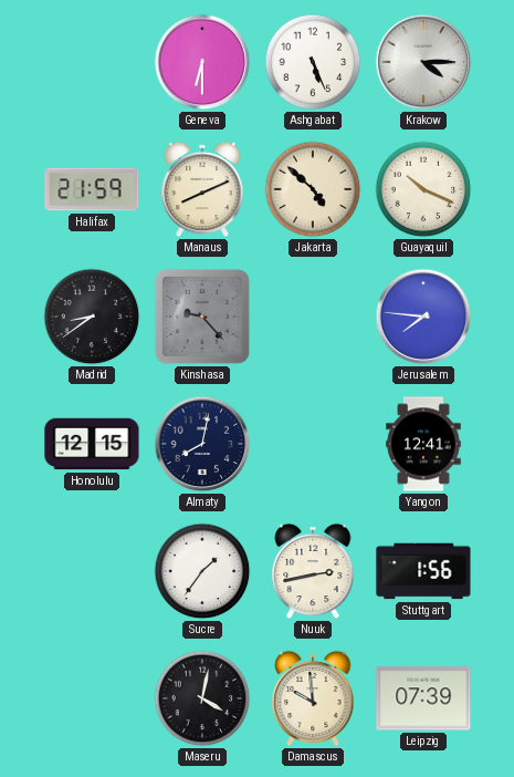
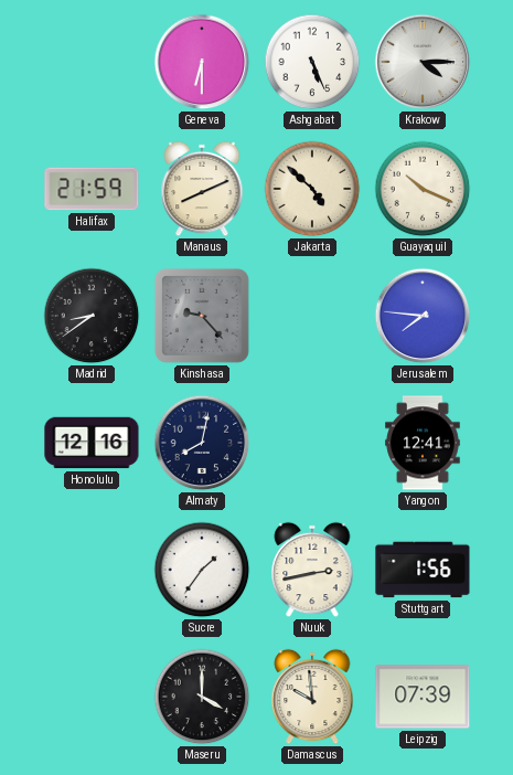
Honolulu: 12:15 -> 12:16 (92, 443)
Maseru: 4:02 -> 4:00 (202, 697)
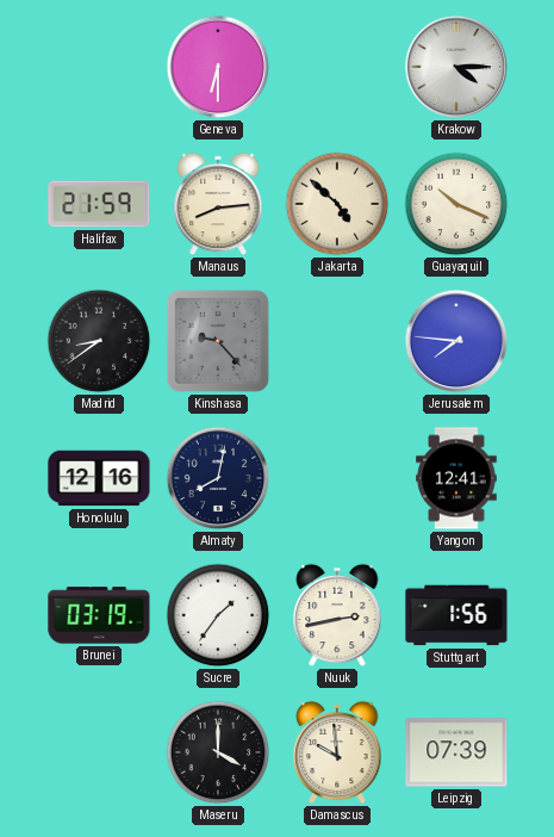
Ashgabat: 5:26 -> none (312, 62)
Manaus: 8:11 -> 8:14 (218, 204)
Brunei: none -> 03:19 (99, 615)
